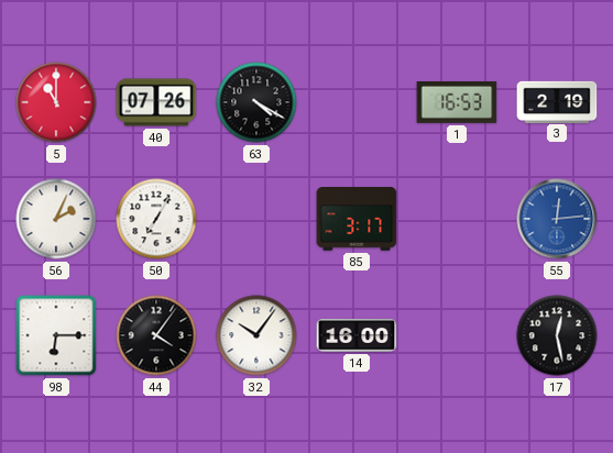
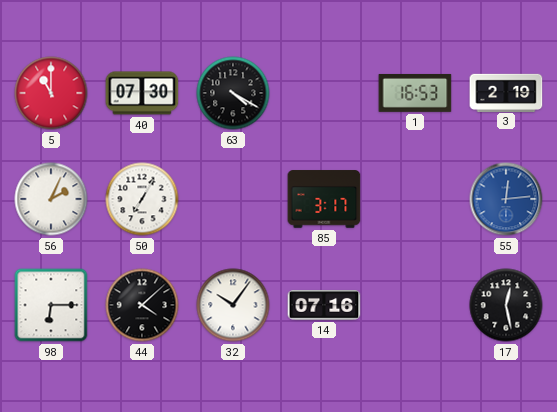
40: 07:26 -> 07:30 (142, 93)
44: 4:06 -> 4:08 (142, 305)
14: 16:00 -> 07:16 (324, 306)
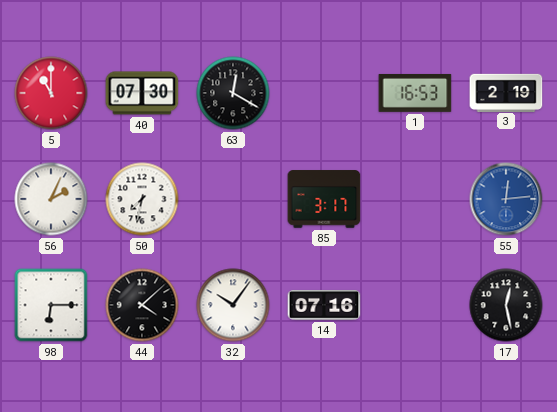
63: 4:20 -> 12:20 (233, 93)
50: 7:05 -> 7:32 (142, 199)
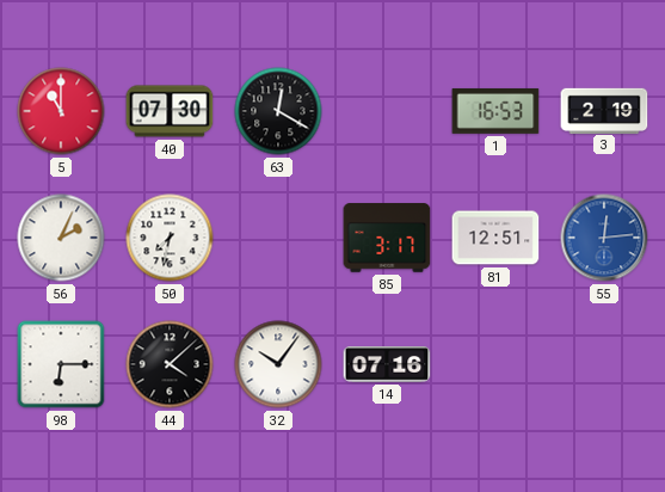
81: none -> 12:51 (495, 238)
17: 12:28 -> none (506, 305)
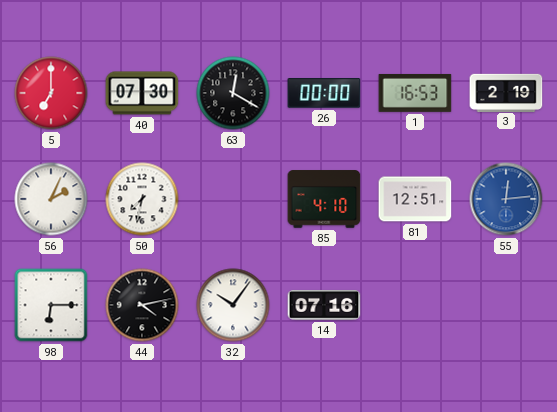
5: 11:00 -> 7:00 (51, 93)
26: none -> 00:00 (324, 93)
85: 3:17 -> 4:10 (324, 199)
44: 4:08 -> 4:13 (142, 305)
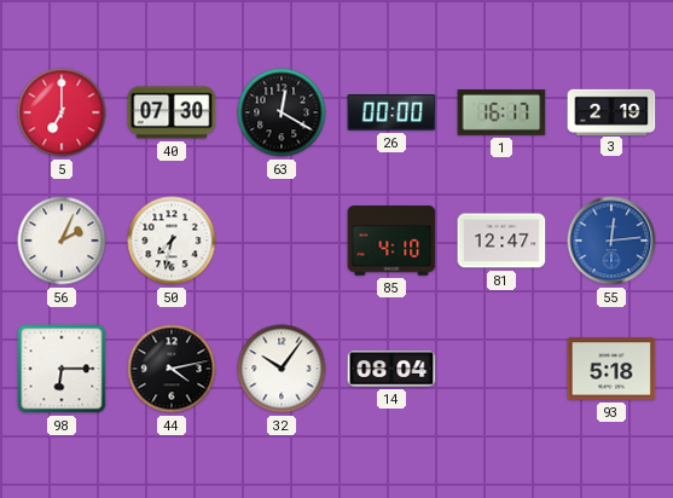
1: 16:53 -> 16:17 (501, 112)
81: 12:51 -> 12:47 (501, 241)
14: 07:16 -> 08:04 (391, 370)
93: none -> 5:18 (611, 369)
